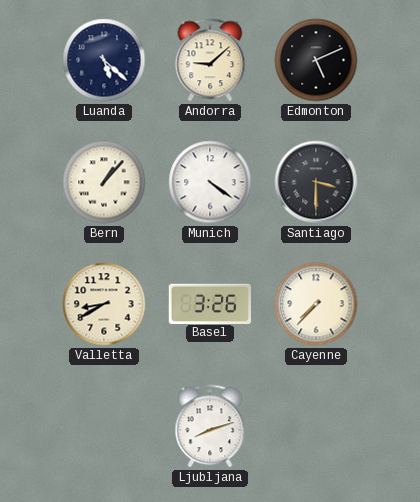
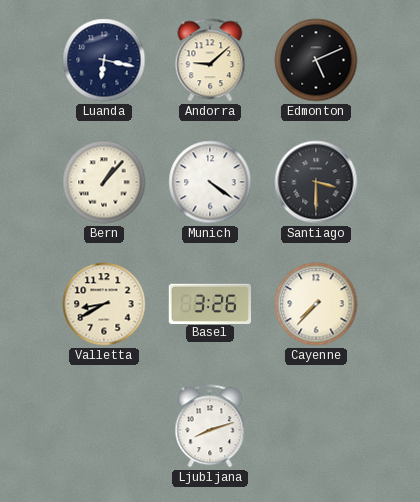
Luanda: 5:22 -> 6:17 (104, 60)
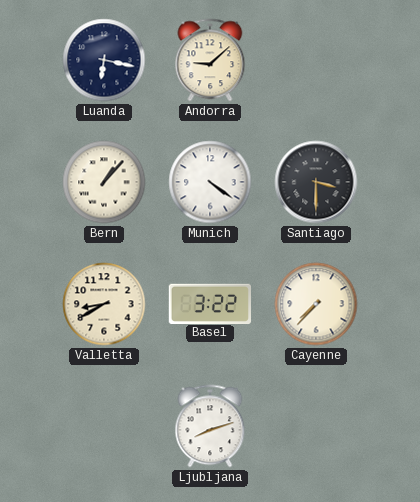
Edmonton: 5:11 -> none (316, 60)
Basel: 3:26 -> 3:22 (210, 303)
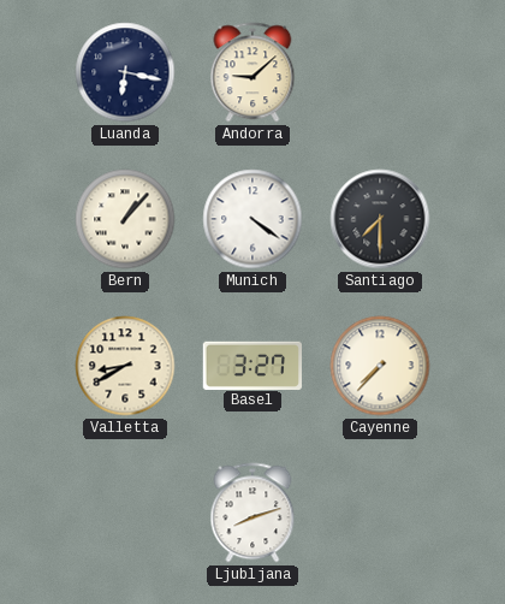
Santiago: 3:30 -> 7:30 (380, 219)
Basel: 3:22 -> 3:27 (252, 365)
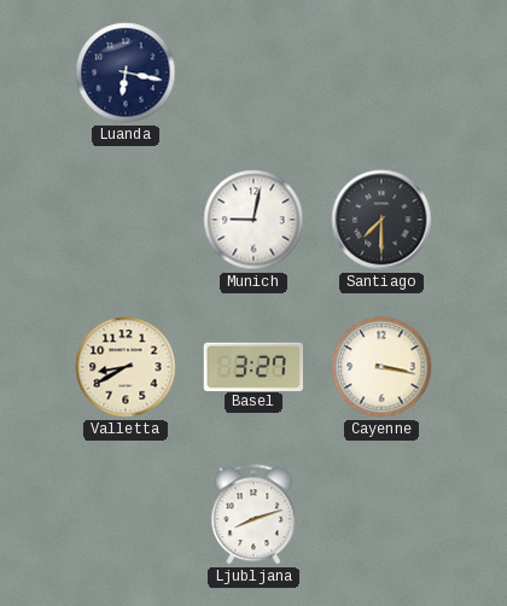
Andorra: 9:08 -> none (252, 72)
Bern: 1:07 -> none (125, 219)
Munich: 4:21 -> 9:02 (253, 220)
Cayenne: 7:37 -> 3:17 (381, 367)
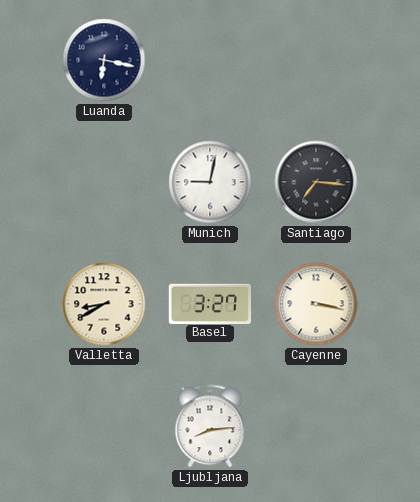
Santiago: 7:30 -> 7:16 (316, 182)
Ljubljana: 8:12 -> 8:14 (210, 426)
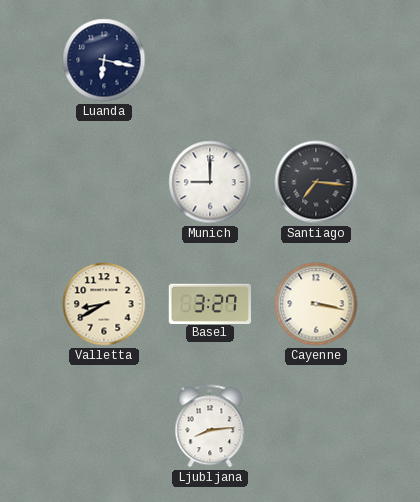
Munich: 9:02 -> 9:00 (210, 182)
